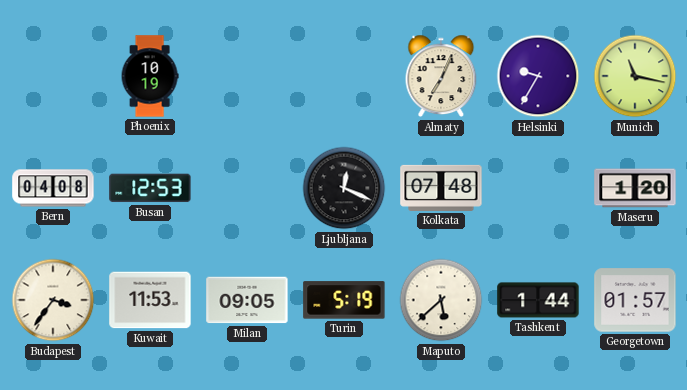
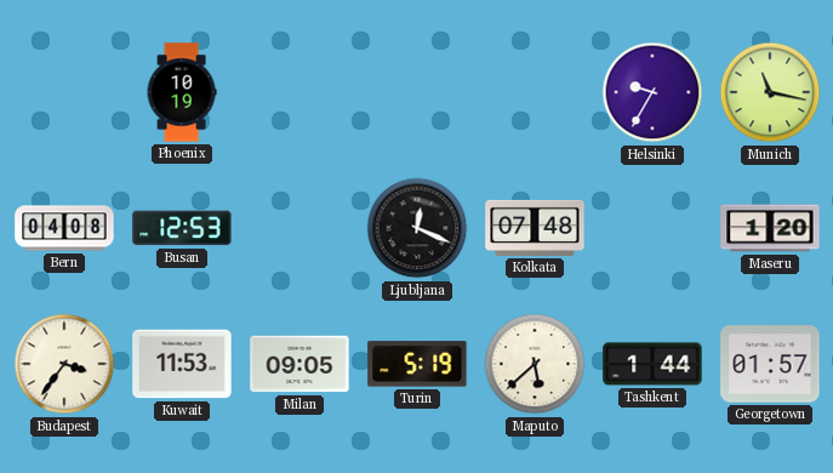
Almaty: 7:04 -> none (441, 76)
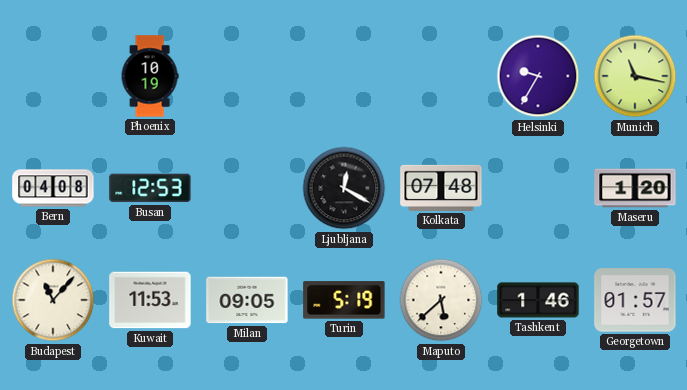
Ljubljana: 12:19 -> 12:20 (344, 188)
Budapest: 3:36 -> 11:07 (53, 300)
Tashkent: 1:44 -> 1:46 (538, 300)
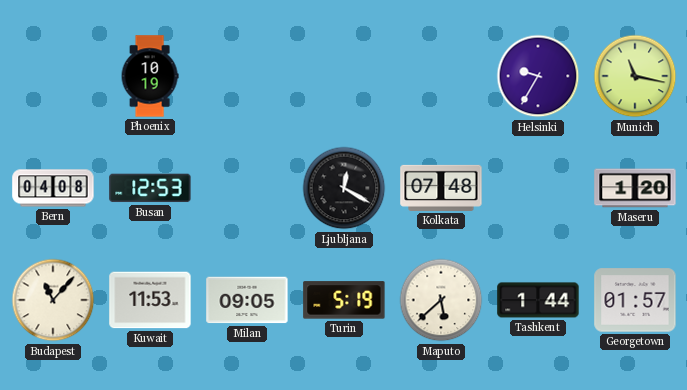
Tashkent: 1:46 -> 1:44 (538, 300)
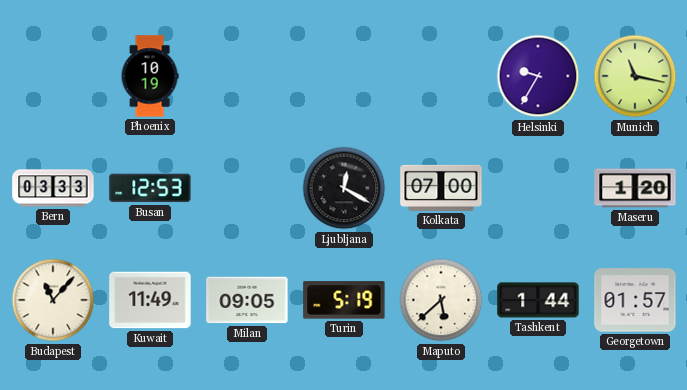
Bern: 04:08 -> 03:33 (53, 188)
Kolkata: 07:48 -> 07:00 (441, 188)
Kuwait: 11:53 -> 11:49 (150, 300)
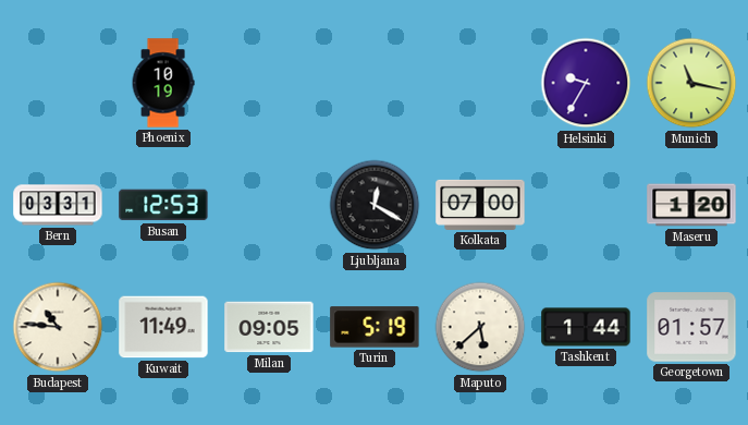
Bern: 03:33 -> 03:31 (58, 205)
Budapest: 11:07 -> 10:46 (58, 327)
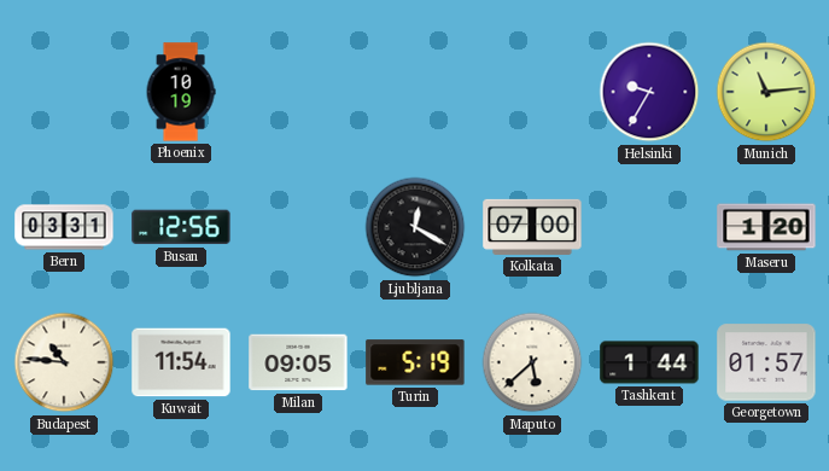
Munich: 11:17 -> 11:14 (766, 92)
Busan: 12:53 -> 12:56 (181, 227)
Kuwait: 11:49 -> 11:54 (181, 362)
